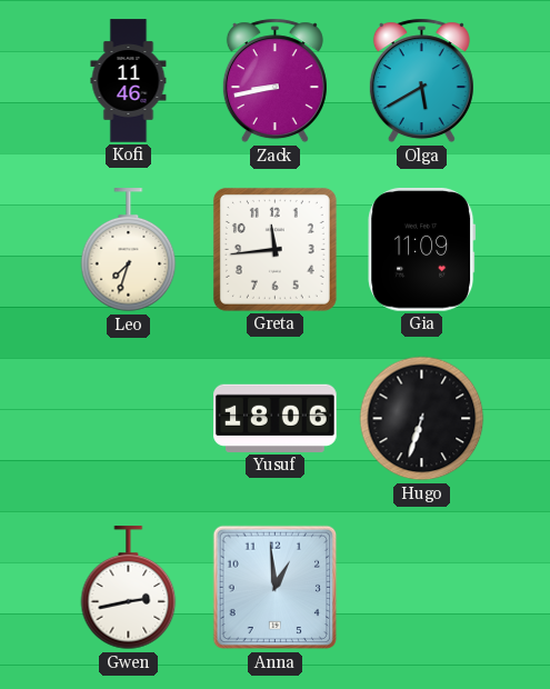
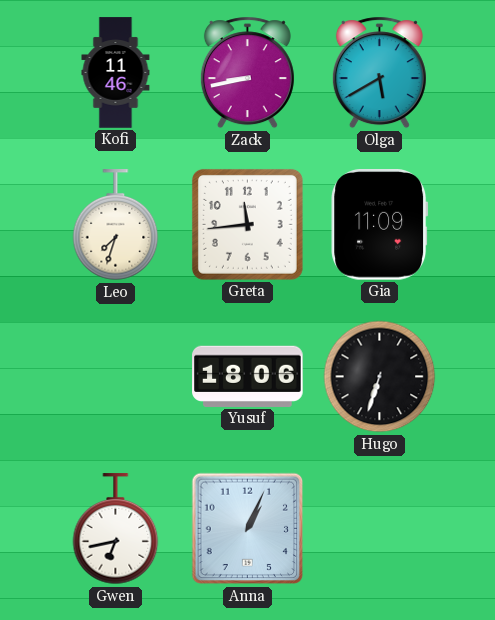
Gwen: 2:43 -> 6:43 (116, 529)
Anna: 12:59 -> 1:04 (248, 529)
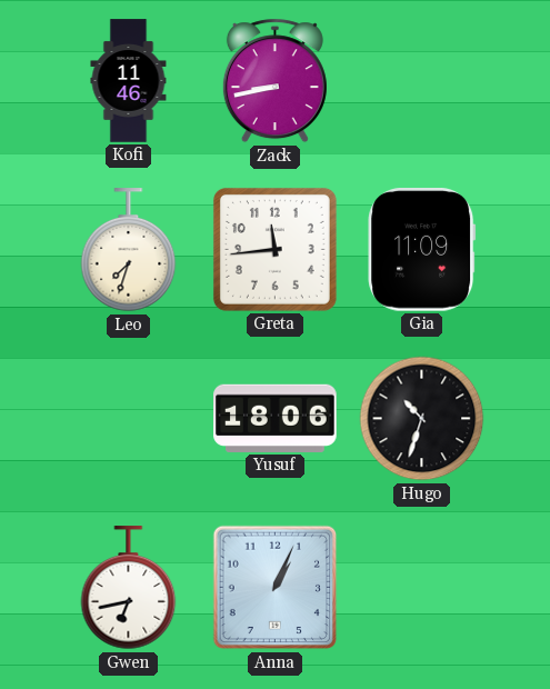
Olga: 5:40 -> none (379, 73)
Hugo: 6:33 -> 10:33 (422, 419)
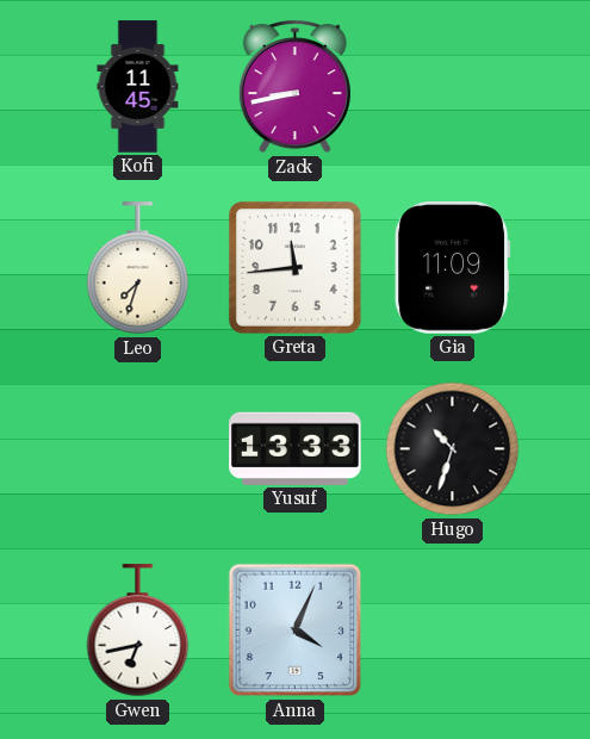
Kofi: 11:46 -> 11:45 (138, 87)
Yusuf: 18:06 -> 13:33 (296, 448)
Anna: 1:04 -> 4:04 (296, 631)
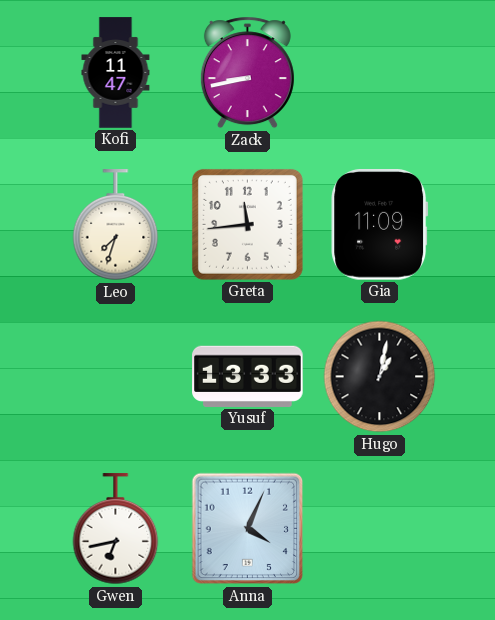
Kofi: 11:45 -> 11:47 (116, 73)
Hugo: 10:33 -> 1:02 (380, 377)
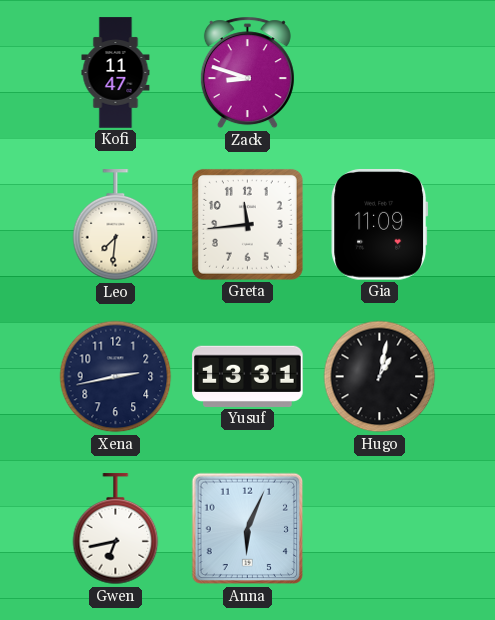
Zack: 8:43 -> 8:48 (247, 73)
Leo: 7:33 -> 7:31 (116, 225)
Xena: none -> 2:43 (116, 377)
Yusuf: 13:33 -> 13:31 (248, 376)
Anna: 4:04 -> 6:04 (248, 529)
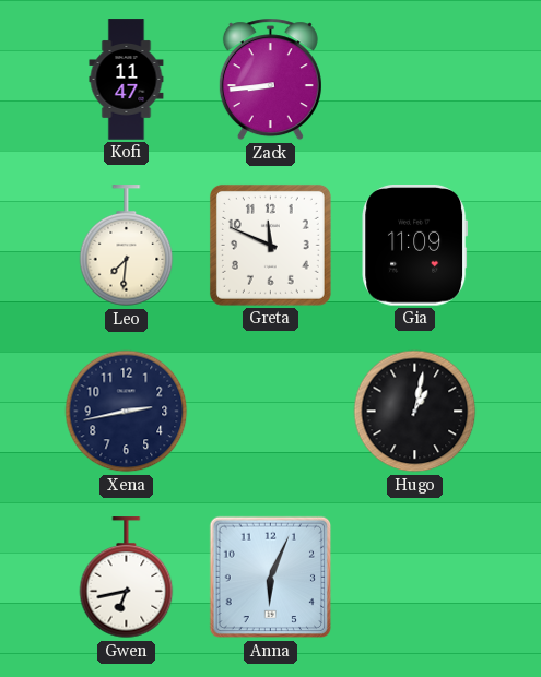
Zack: 8:48 -> 8:44 (270, 80)
Greta: 11:44 -> 11:49 (270, 245)
Yusuf: 13:31 -> none (248, 376)
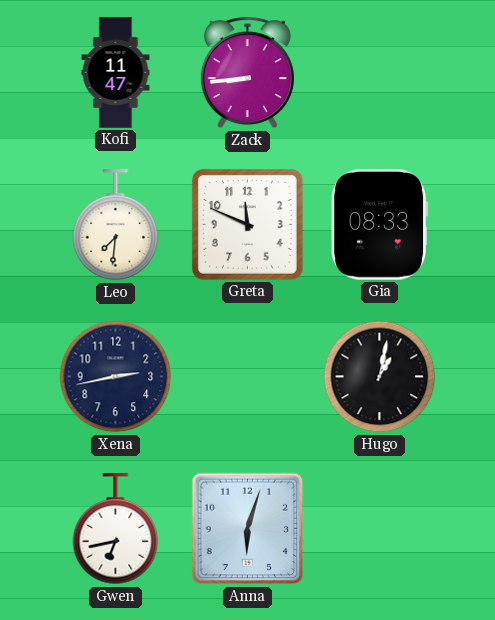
Gia: 11:09 -> 08:33 (380, 225)
Anna: 6:04 -> 6:03 (248, 529)
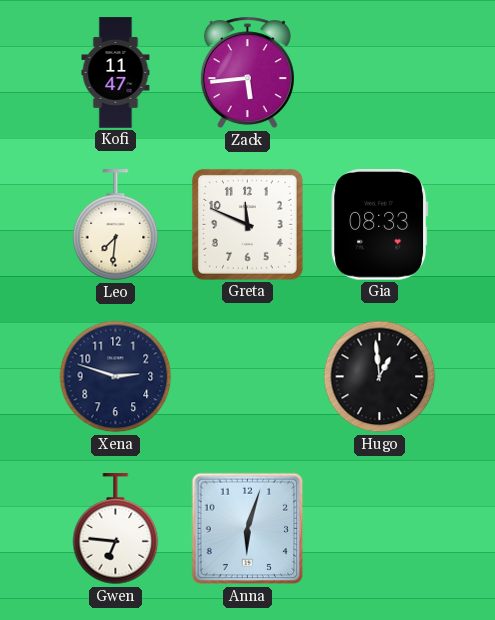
Zack: 8:44 -> 5:44 (247, 73)
Xena: 2:43 -> 2:48 (116, 377)
Hugo: 1:02 -> 12:59 (380, 377)
Gwen: 6:43 -> 6:46 (116, 529)
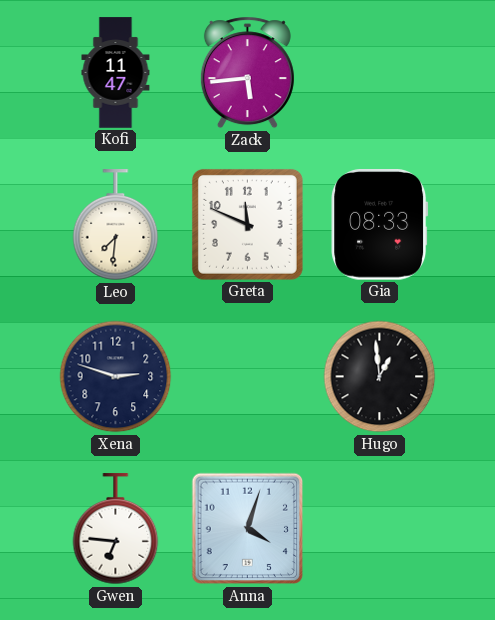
Anna: 6:03 -> 4:03 (248, 529)
